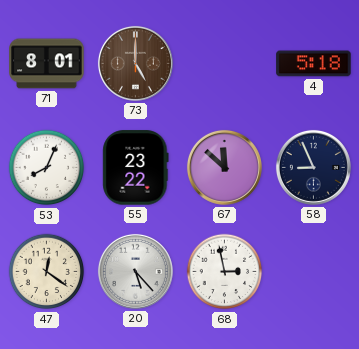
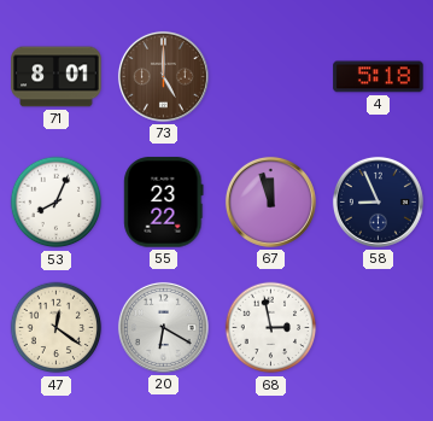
67: 11:52 -> 11:57 (270, 201)
20: 5:23 -> 6:20 (163, 327)
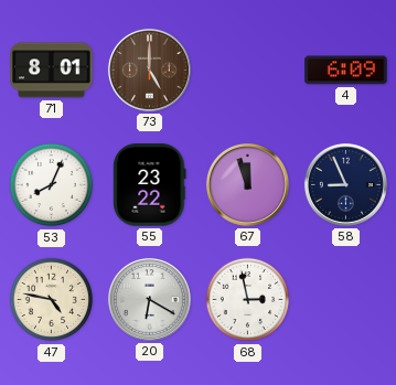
4: 5:18 -> 6:09 (346, 71)
47: 12:21 -> 4:47 (52, 300)
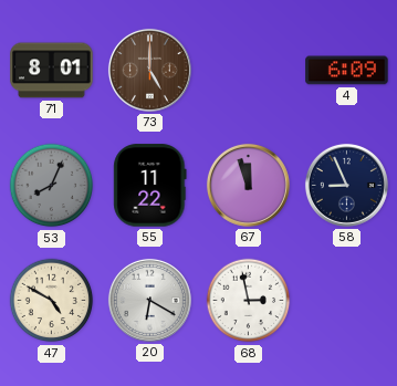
53 dial: white -> grey (52, 186)
55: 23:22 -> 11:22 (150, 186)
47: 4:47 -> 4:50 (52, 301)
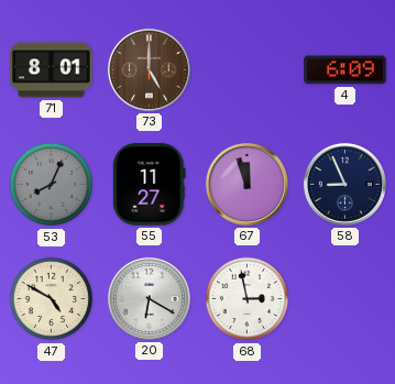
55: 11:22 -> 11:27 (150, 185)
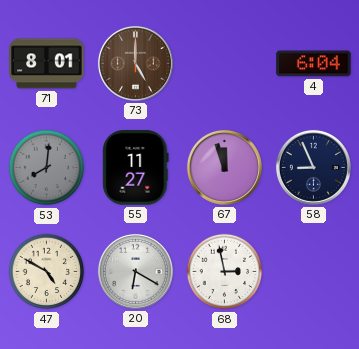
4: 6:09 -> 6:04 (314, 64)
53: 8:04 -> 8:01 (47, 168)
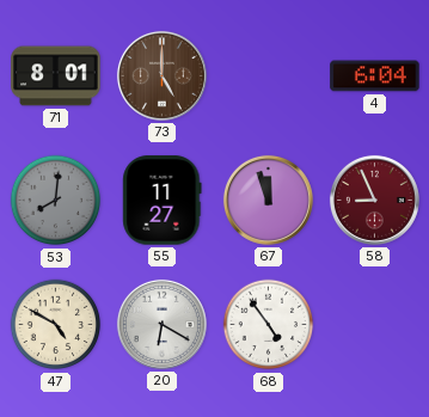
58 dial: navy -> burgundy (374, 200)
68: 2:58 -> 4:54 (269, 325)
